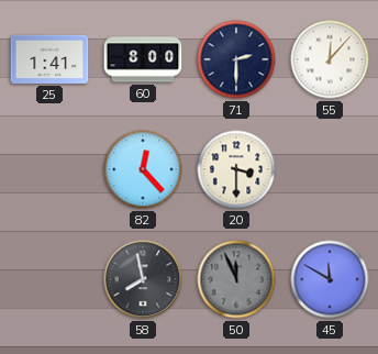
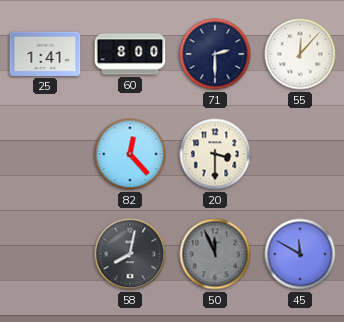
58: 7:58 -> 8:02 (130, 254)
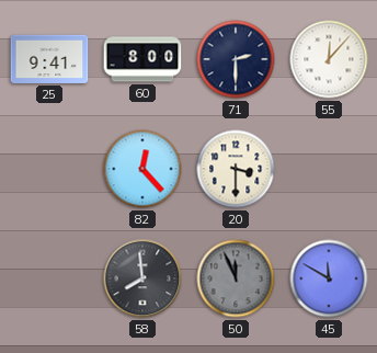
25: 1:41 -> 9:41 (49, 59)
58: 8:02 -> 7:59 (142, 278)
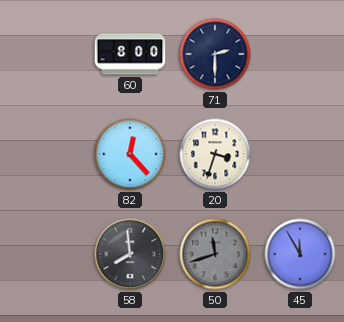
25: 9:41 -> none (49, 59)
55: 12:07 -> none (329, 59)
20: 3:30 -> 3:33 (215, 154)
50: 11:56 -> 11:42 (215, 254)
45: 11:50 -> 11:55 (300, 254)
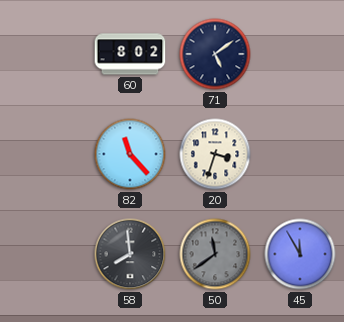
60: 8:00 -> 8:02 (130, 54)
71: 2:30 -> 5:09 (215, 54)
82: 12:23 -> 11:23 (130, 154)
50: 11:42 -> 11:39 (215, 254)
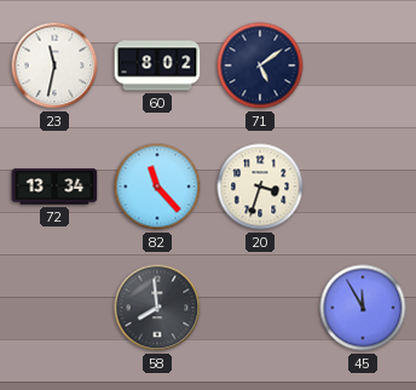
23: none -> 11:32 (54, 65)
72: none -> 13:34 (54, 187)
50: 11:39 -> none (215, 254)
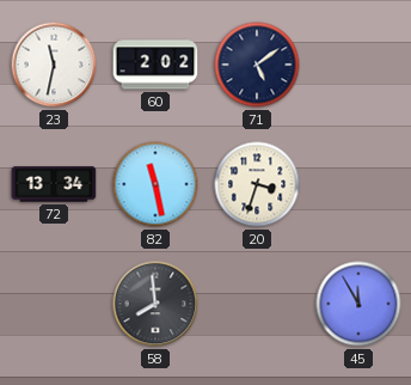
60: 8:02 -> 2:02 (155, 65)
82: 11:23 -> 11:28 (155, 184)
